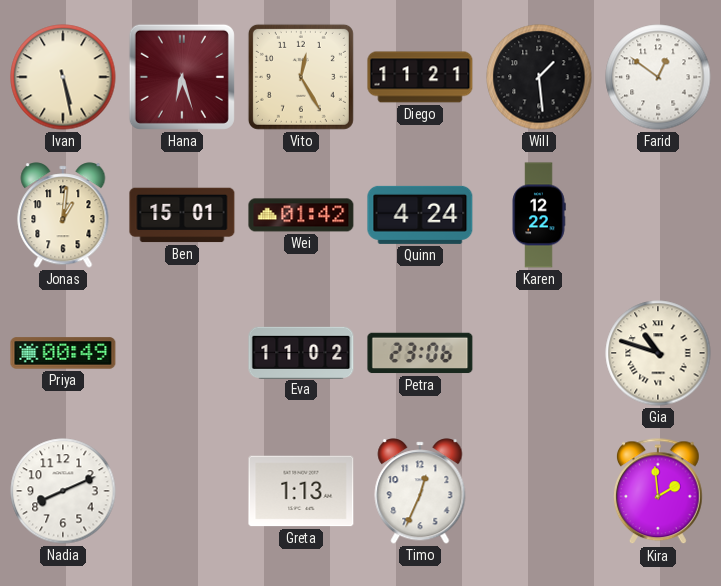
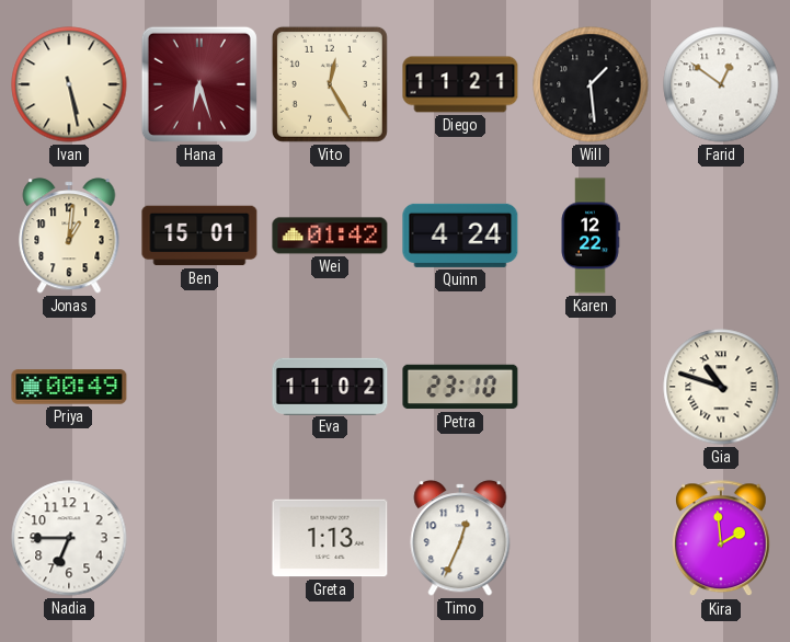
Petra: 23:06 -> 23:10 (460, 387)
Nadia: 8:11 -> 6:45 (69, 538)
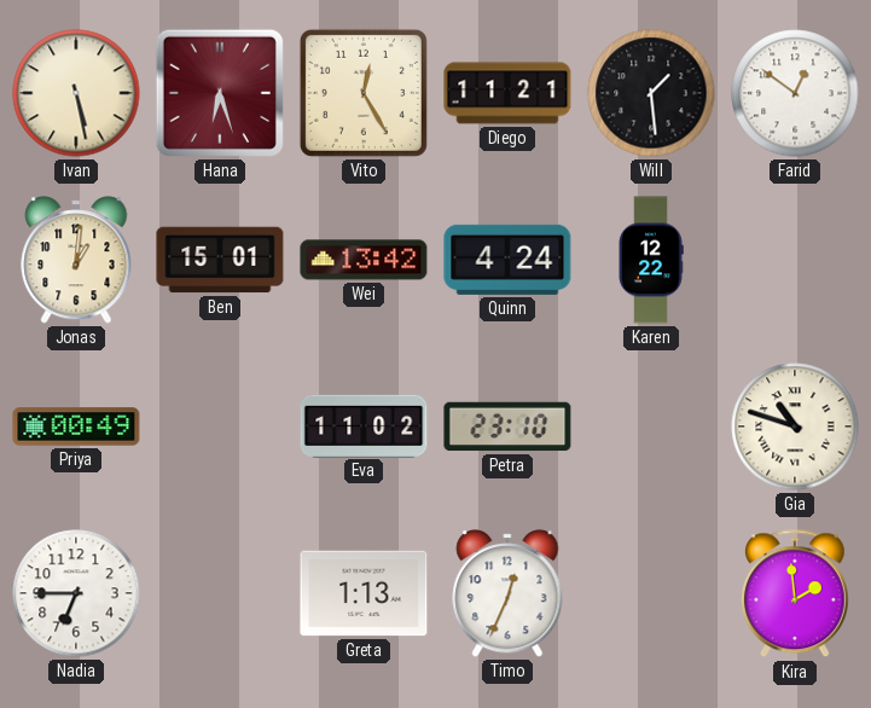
Wei: 01:42 -> 13:42 (364, 260)
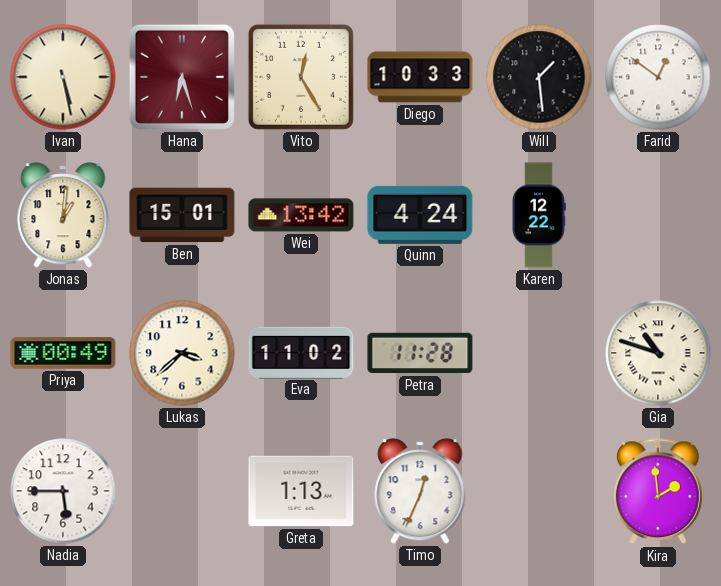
Diego: 11:21 -> 10:33 (420, 77)
Lukas: none -> 3:38 (182, 353)
Petra: 23:10 -> 11:28 (420, 353)
Nadia: 6:45 -> 5:45 (63, 491)
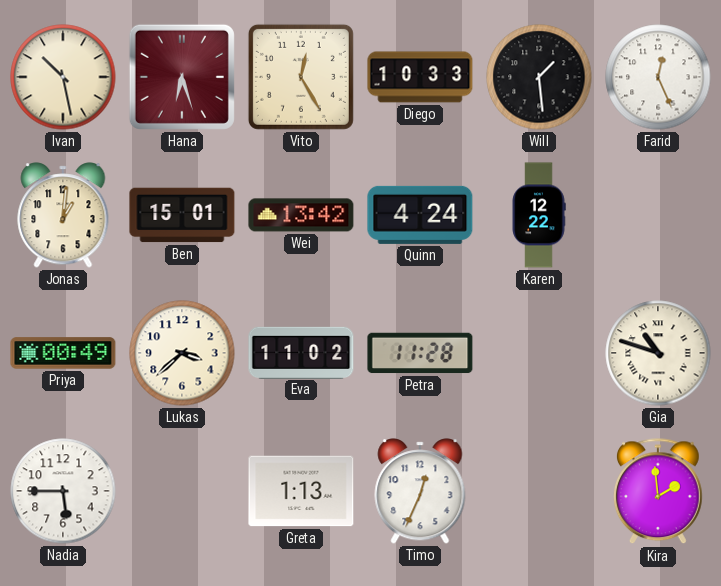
Ivan: 5:28 -> 10:28 (63, 77)
Farid: 12:51 -> 12:26 (658, 77)
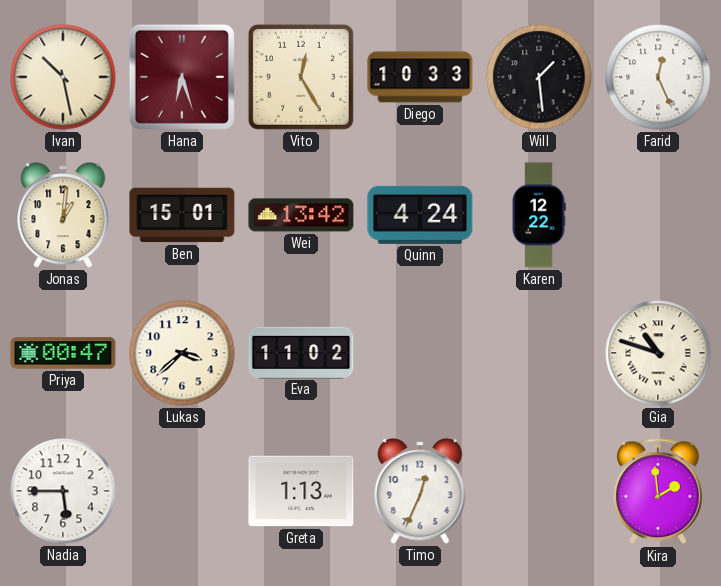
Priya: 00:49 -> 00:47 (63, 353)
Petra: 11:28 -> none (420, 353)
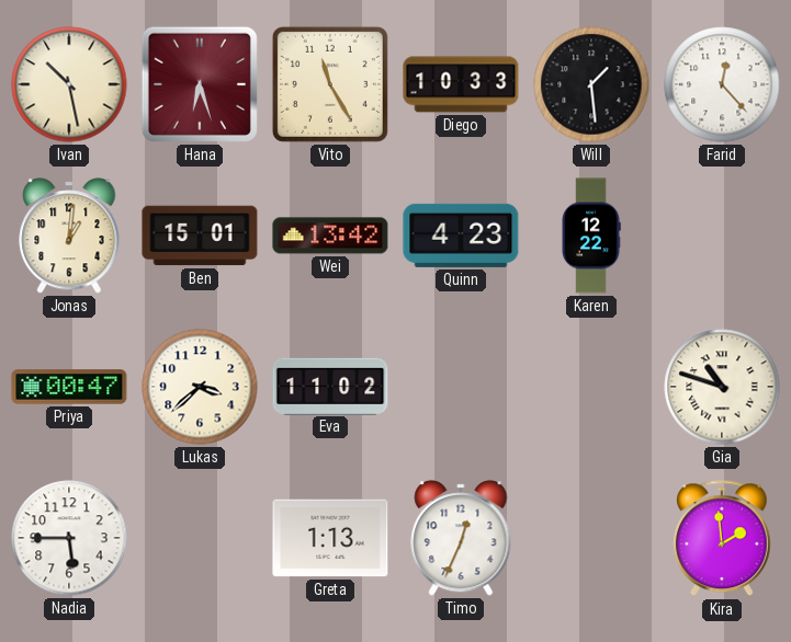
Vito: 12:25 -> 11:25 (330, 84)
Farid: 12:26 -> 12:23 (722, 84)
Quinn: 4:24 -> 4:23 (461, 236)
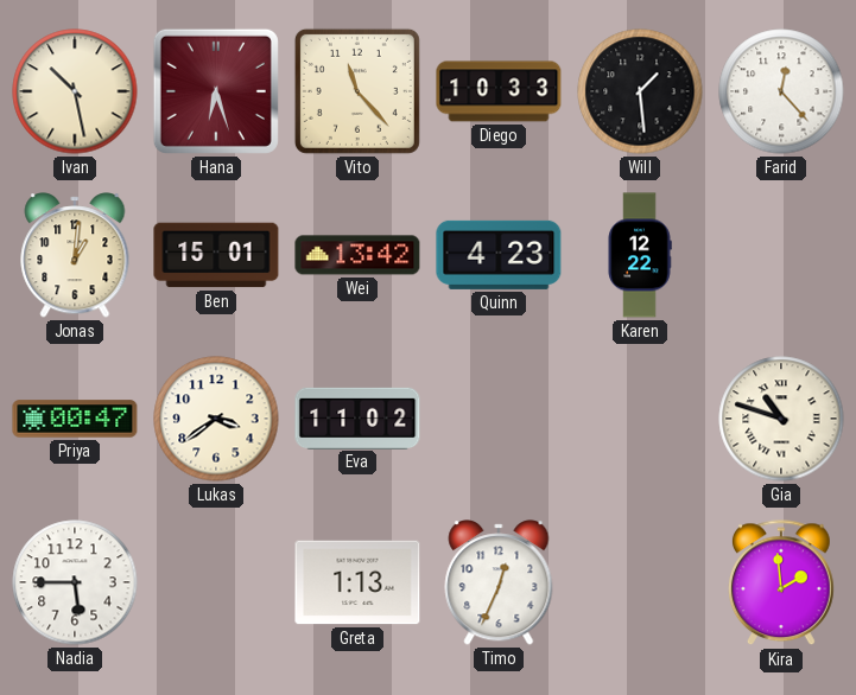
Vito: 11:25 -> 11:23 (357, 91)
Lukas: 3:38 -> 3:39 (216, 419)
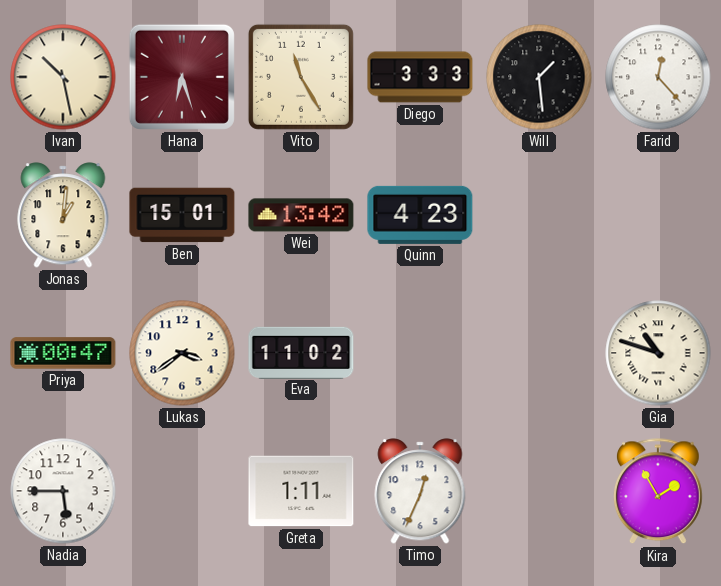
Vito: 11:23 -> 11:25 (301, 77)
Diego: 10:33 -> 3:33 (420, 77)
Karen: 12:22 -> none (640, 255)
Greta: 1:13 -> 1:11 (301, 491)
Kira: 1:59 -> 1:55 (659, 492)
